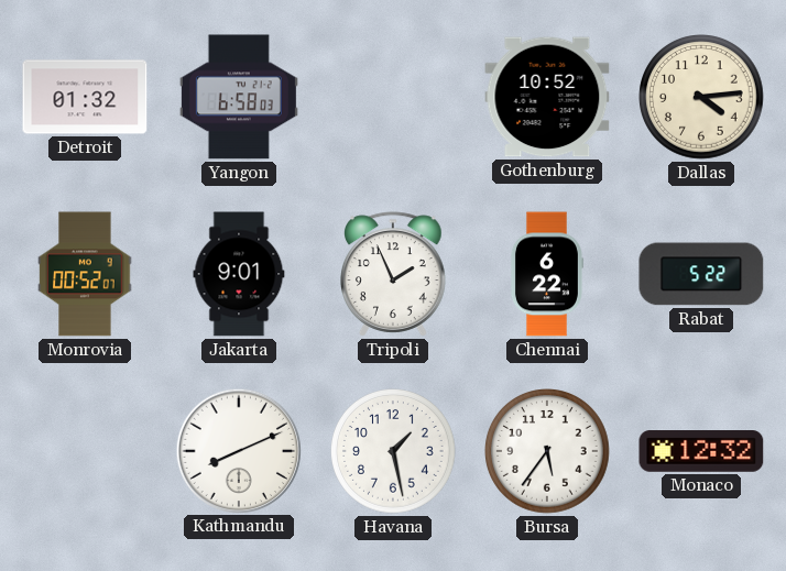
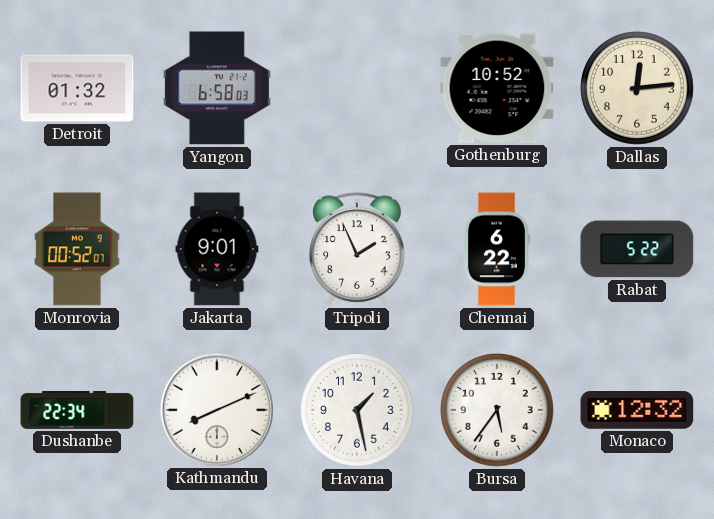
Dallas: 4:14 -> 12:14 (638, 89)
Dushanbe: none -> 22:34 (77, 410)
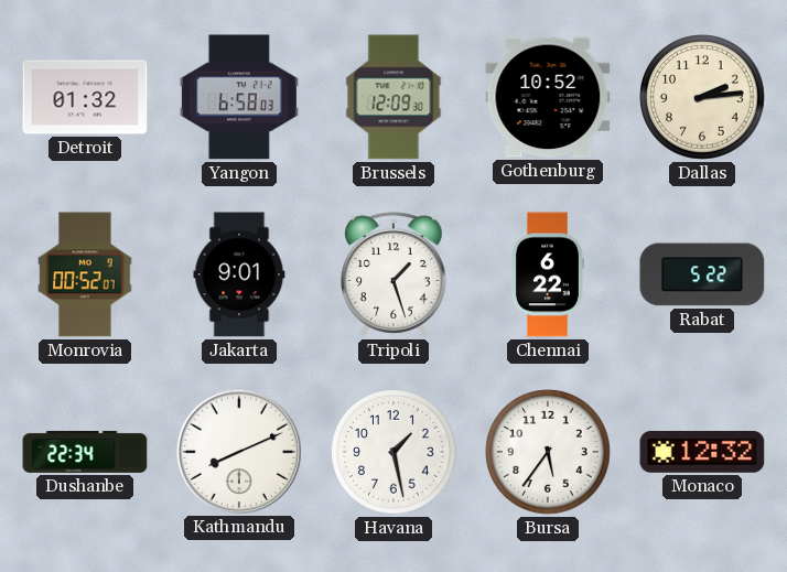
Brussels: none -> 12:09 (394, 97)
Dallas: 12:14 -> 2:14 (703, 98)
Tripoli: 1:56 -> 1:27 (395, 274)
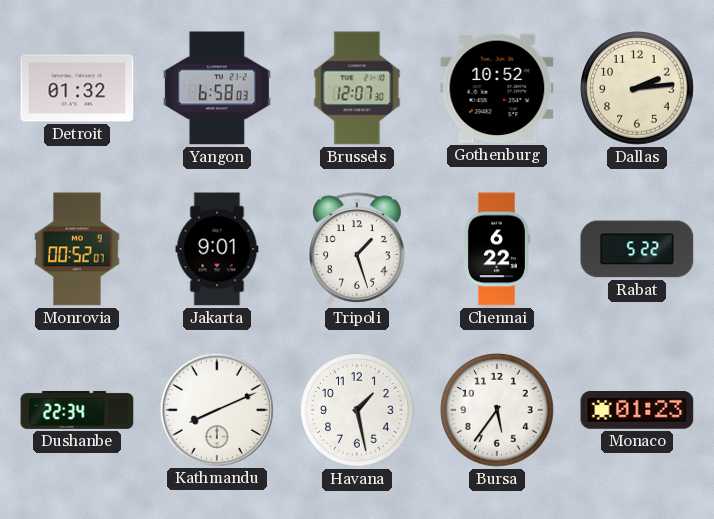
Brussels: 12:09 -> 12:07 (357, 88)
Monaco: 12:32 -> 01:23 (637, 411)
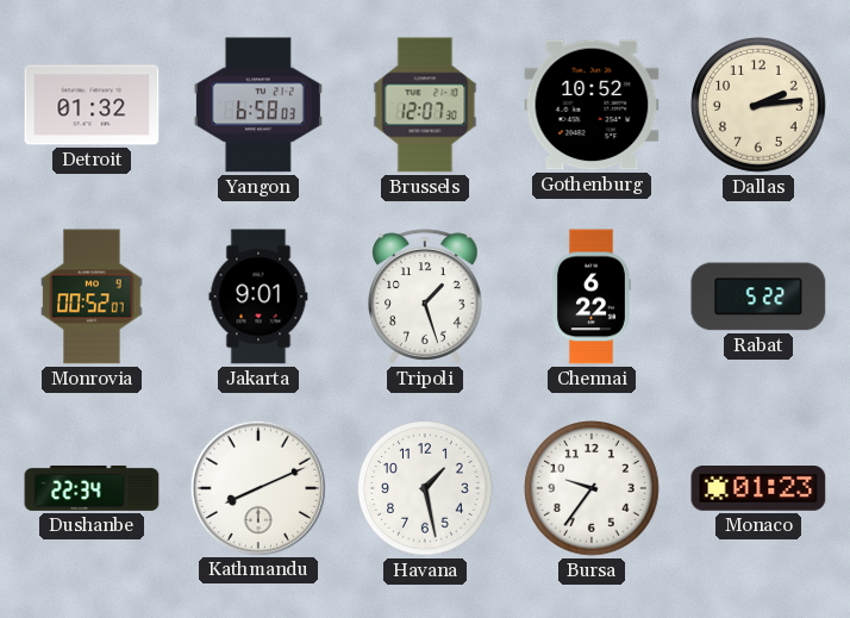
Bursa: 5:36 -> 9:36 (593, 489)
